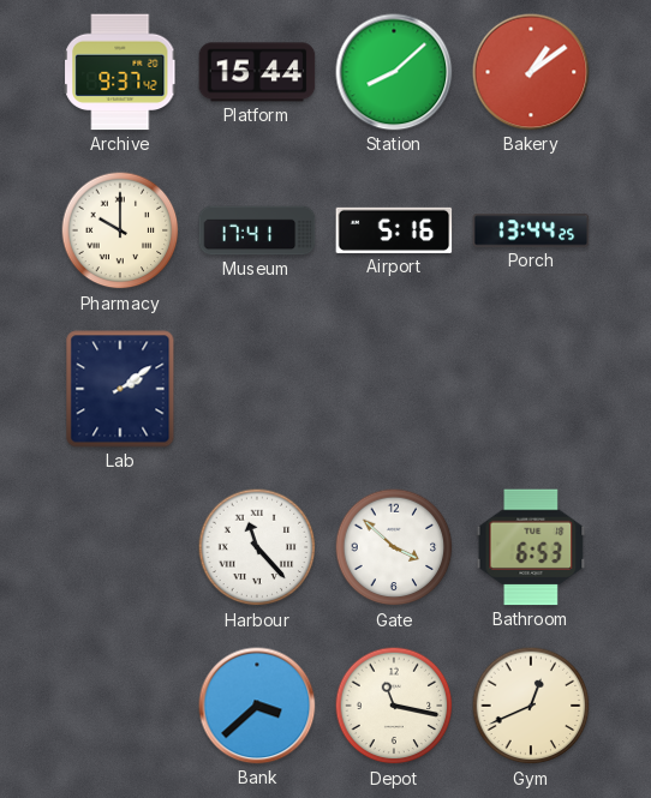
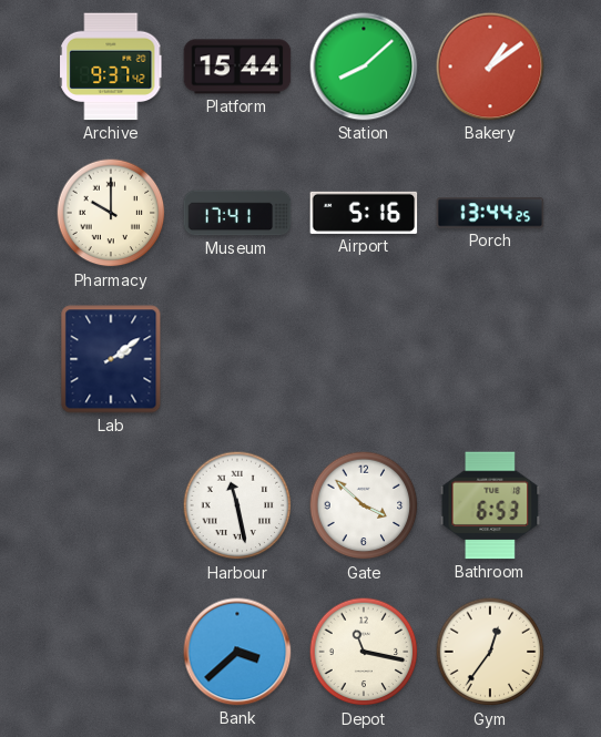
Harbour: 11:23 -> 11:28 (237, 505)
Gym: 12:41 -> 12:36 (490, 652)
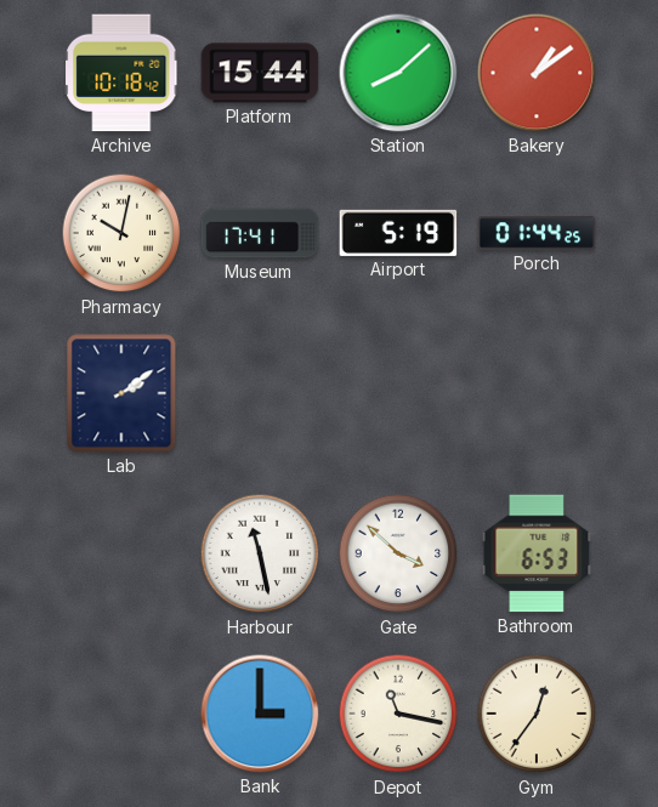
Archive: 9:37 -> 10:18 (121, 73)
Pharmacy: 10:00 -> 10:02 (121, 233)
Airport: 5:16 -> 5:19 (398, 233)
Porch: 13:44 -> 01:44 (537, 233)
Bank: 3:38 -> 3:00 (260, 714)
